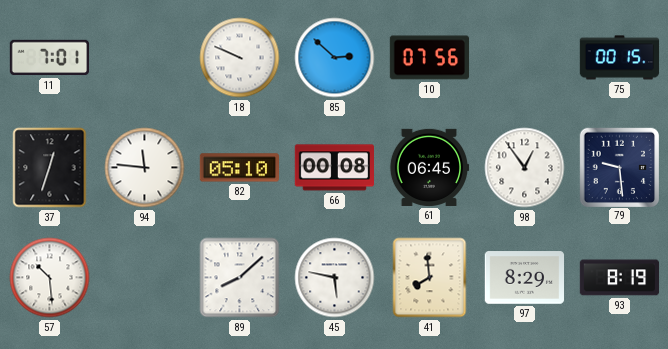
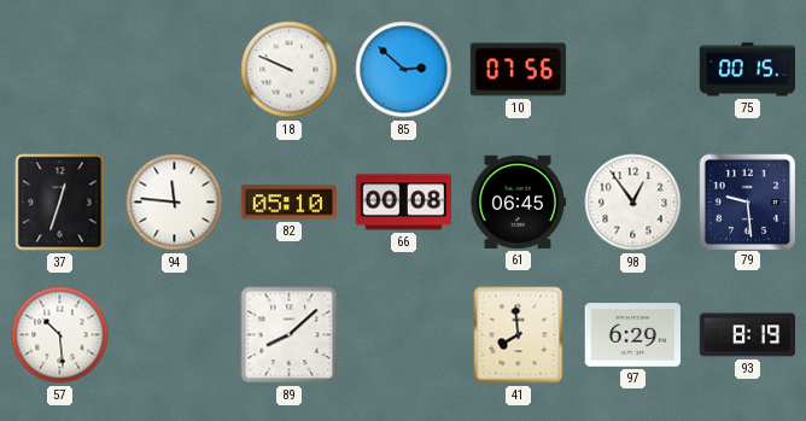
11: 7:01 -> none (50, 58)
45: 5:47 -> none (335, 278)
97: 8:29 -> 6:29 (633, 335)
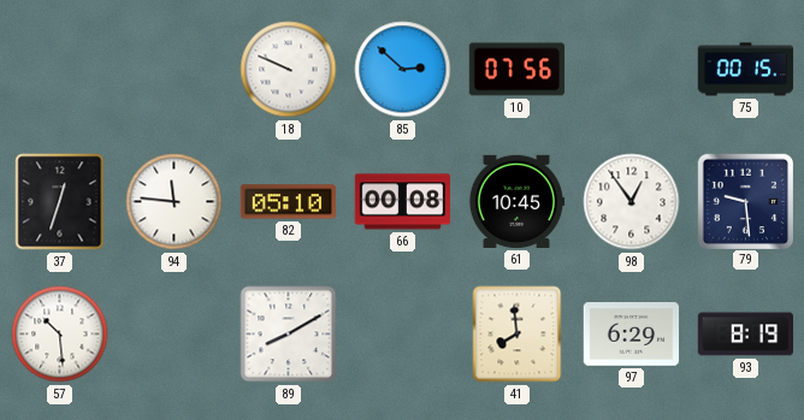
61: 06:45 -> 10:45 (516, 201)
89: 8:08 -> 8:10 (289, 335)
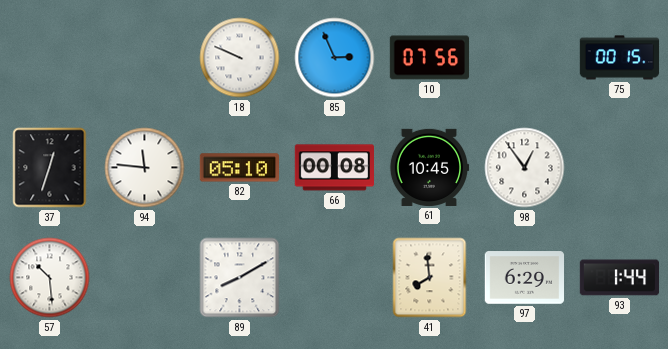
85: 2:52 -> 2:56 (335, 58)
79: 9:29 -> none (745, 201)
93: 8:19 -> 1:44 (620, 278)
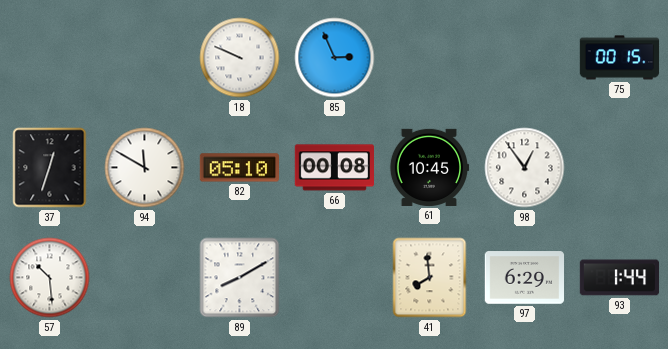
10: 07:56 -> none (430, 58)
94: 11:46 -> 11:50 (145, 168)
